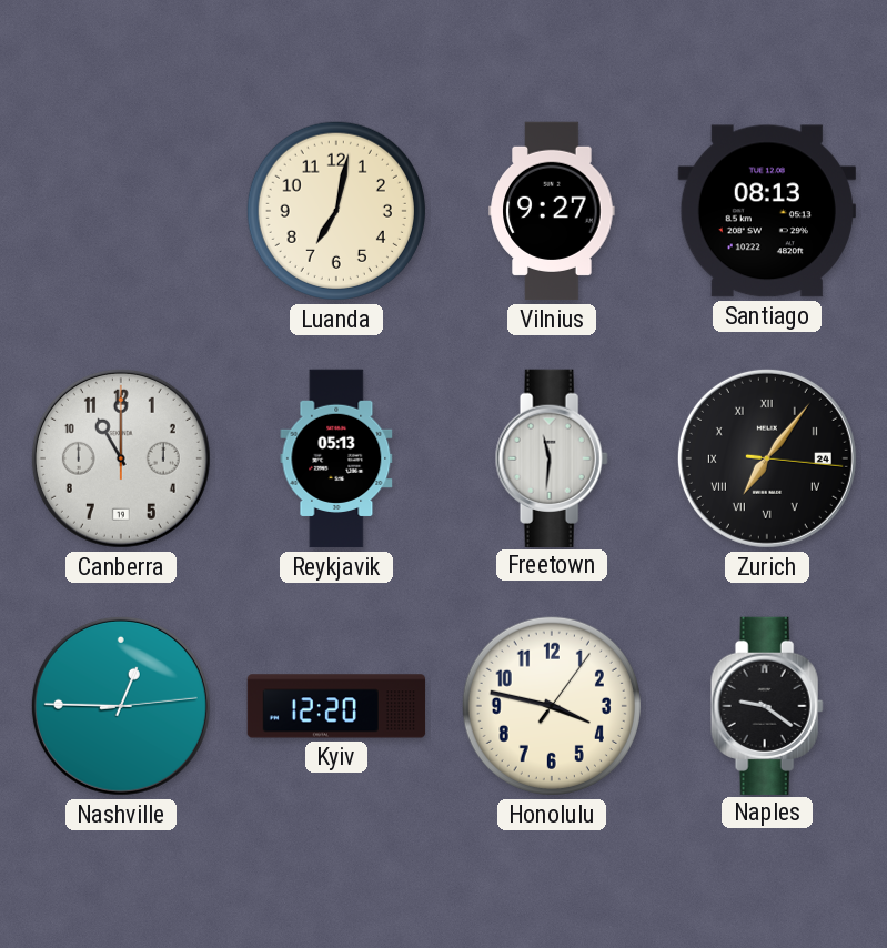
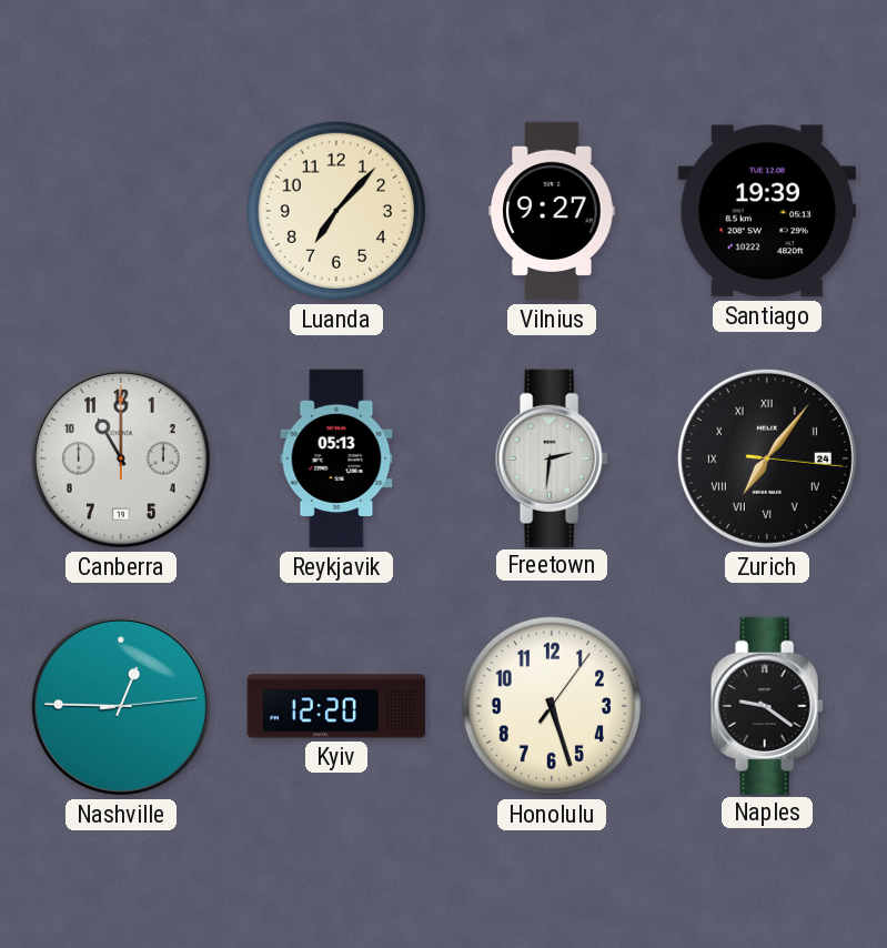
Luanda: 7:02 -> 7:07 (336, 211)
Santiago: 08:13 -> 19:39 (767, 211)
Freetown: 11:31 -> 2:31 (552, 457)
Honolulu: 3:47 -> 5:27 (552, 706)
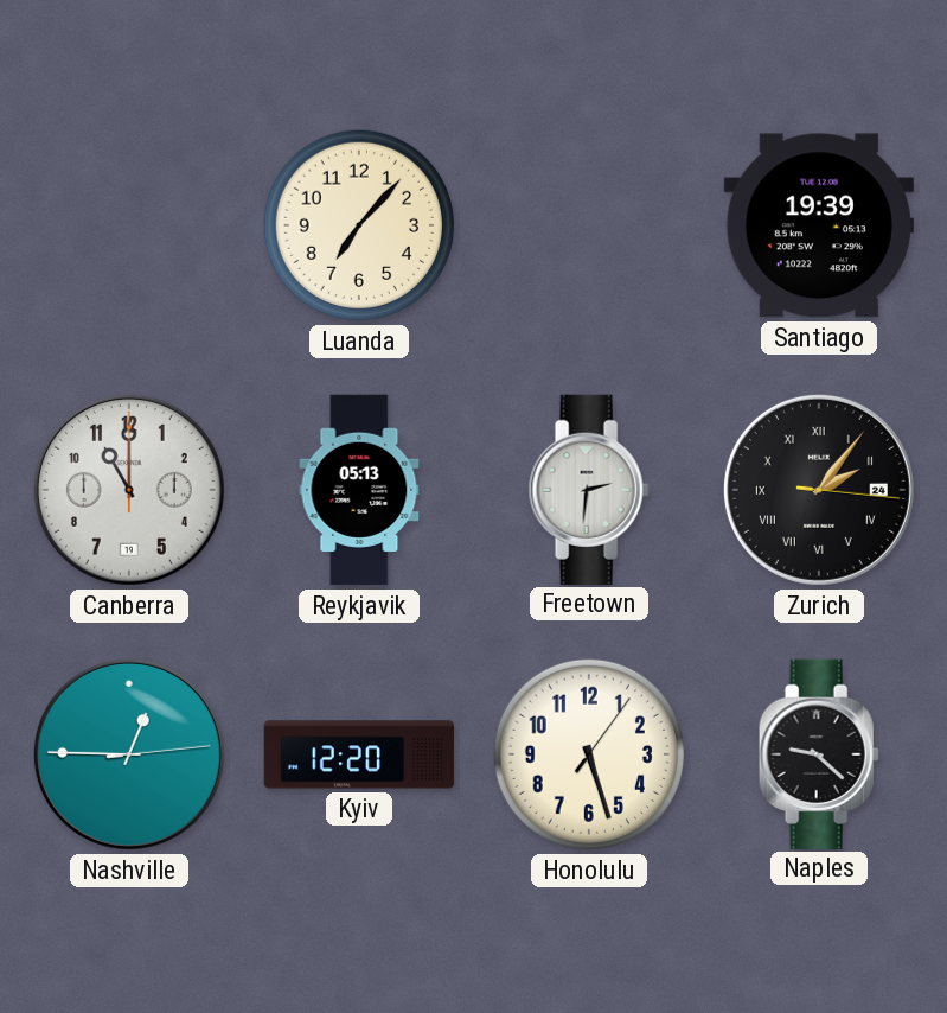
Vilnius: 9:27 -> none (552, 211)
Zurich: 7:06 -> 2:06 (819, 490)
Naples: 9:21 -> 9:22 (819, 753)
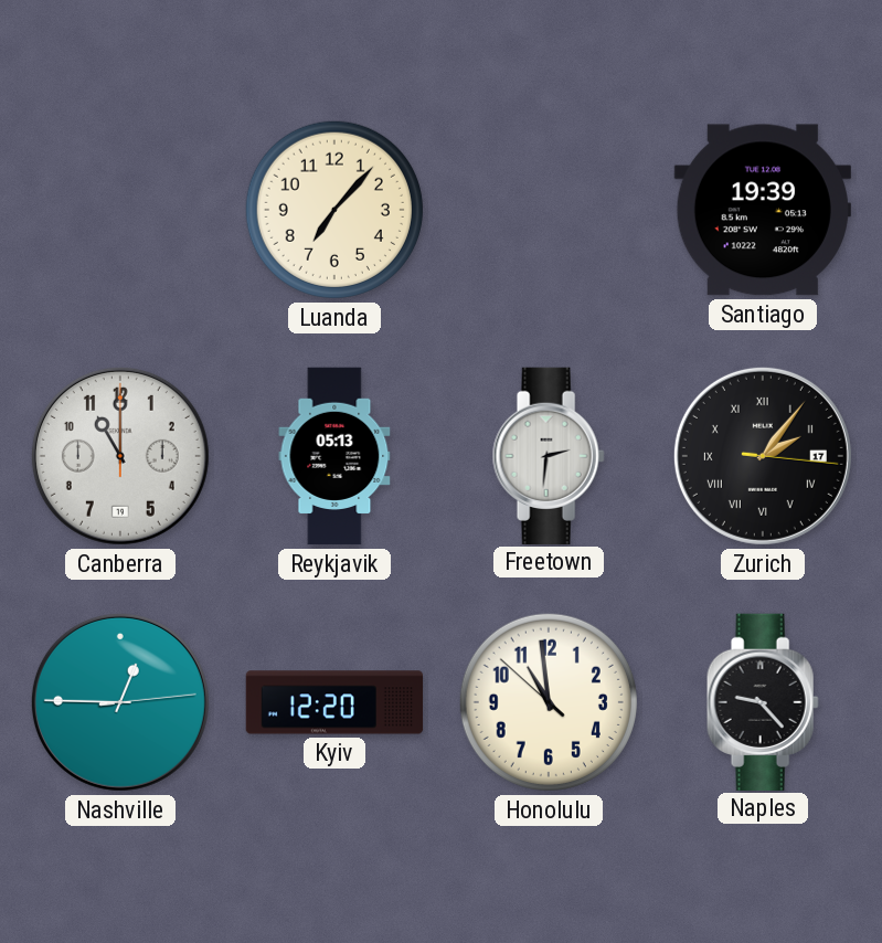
Zurich date: 24 -> 17 (763, 456)
Honolulu: 5:27 -> 10:58 (549, 702)
Naples: 9:22 -> 9:23 (763, 701)
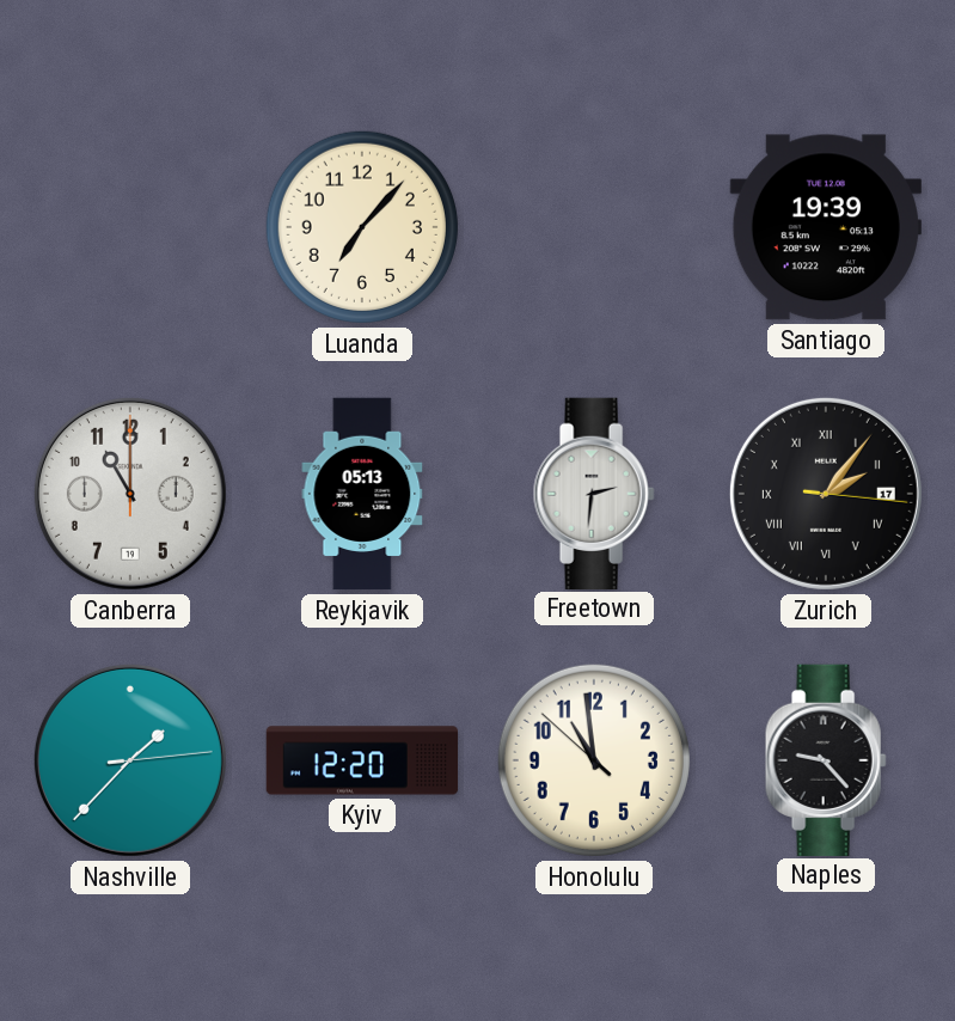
Nashville: 12:45 -> 1:37 (130, 760)
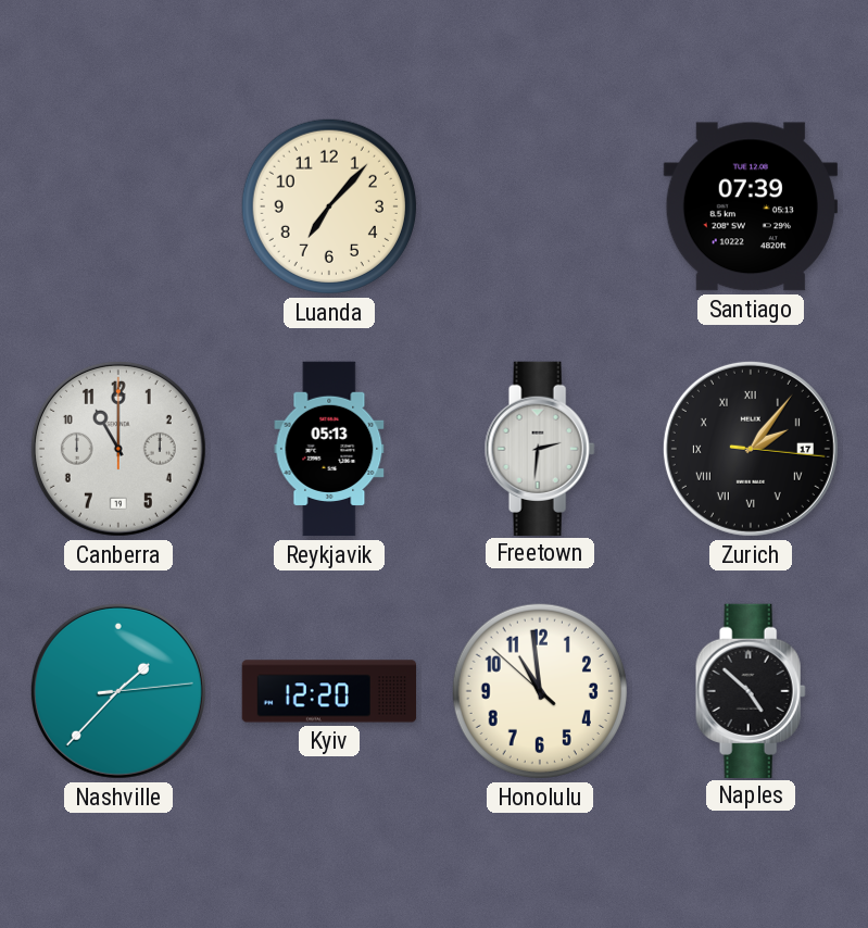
Santiago: 19:39 -> 07:39 (751, 206)
Naples: 9:23 -> 4:52 (751, 690)
